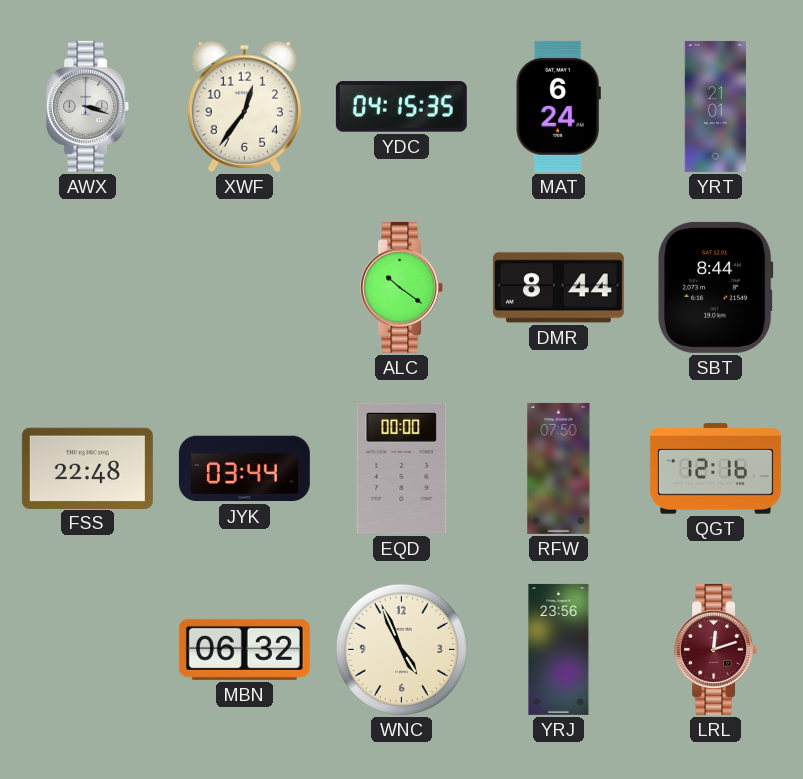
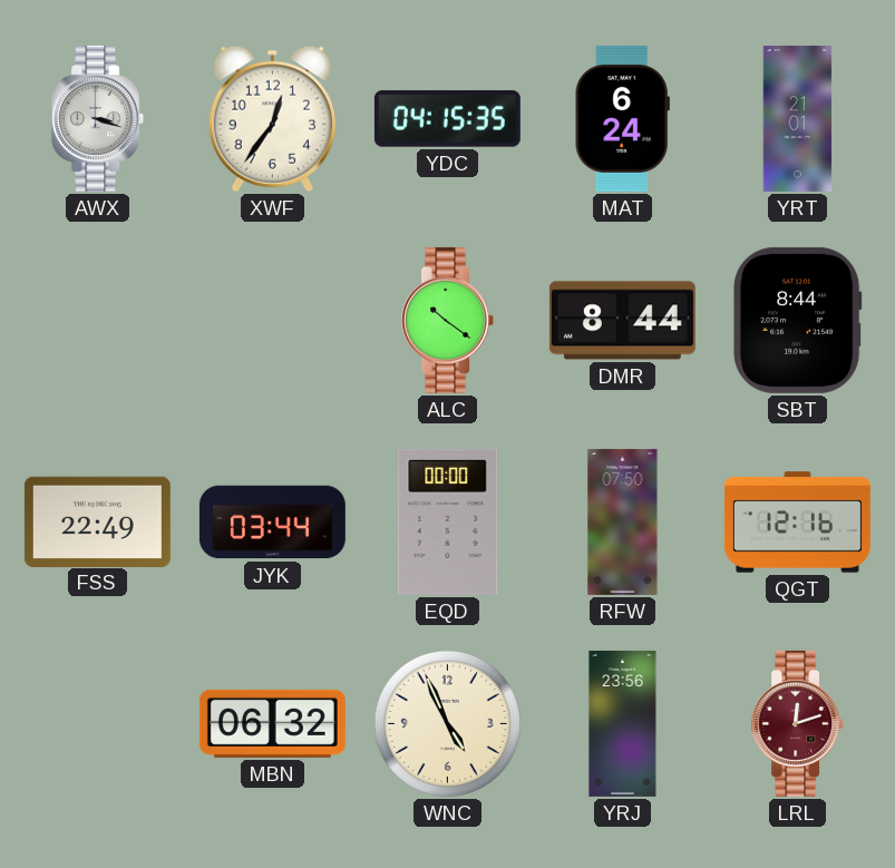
FSS: 22:48 -> 22:49 (97, 521)
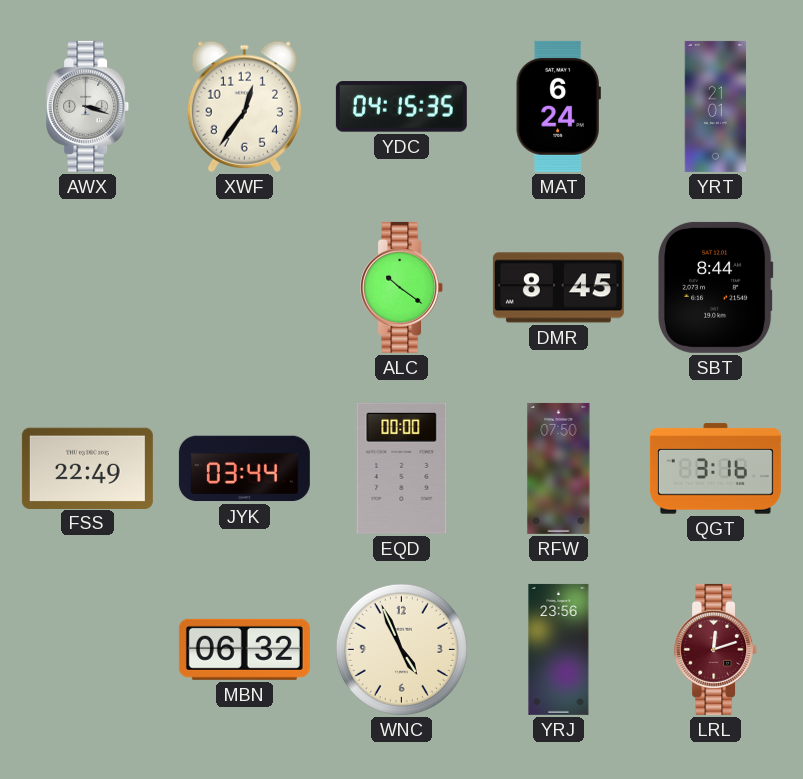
DMR: 8:44 -> 8:45 (558, 288)
QGT: 12:16 -> 3:16 (715, 469)
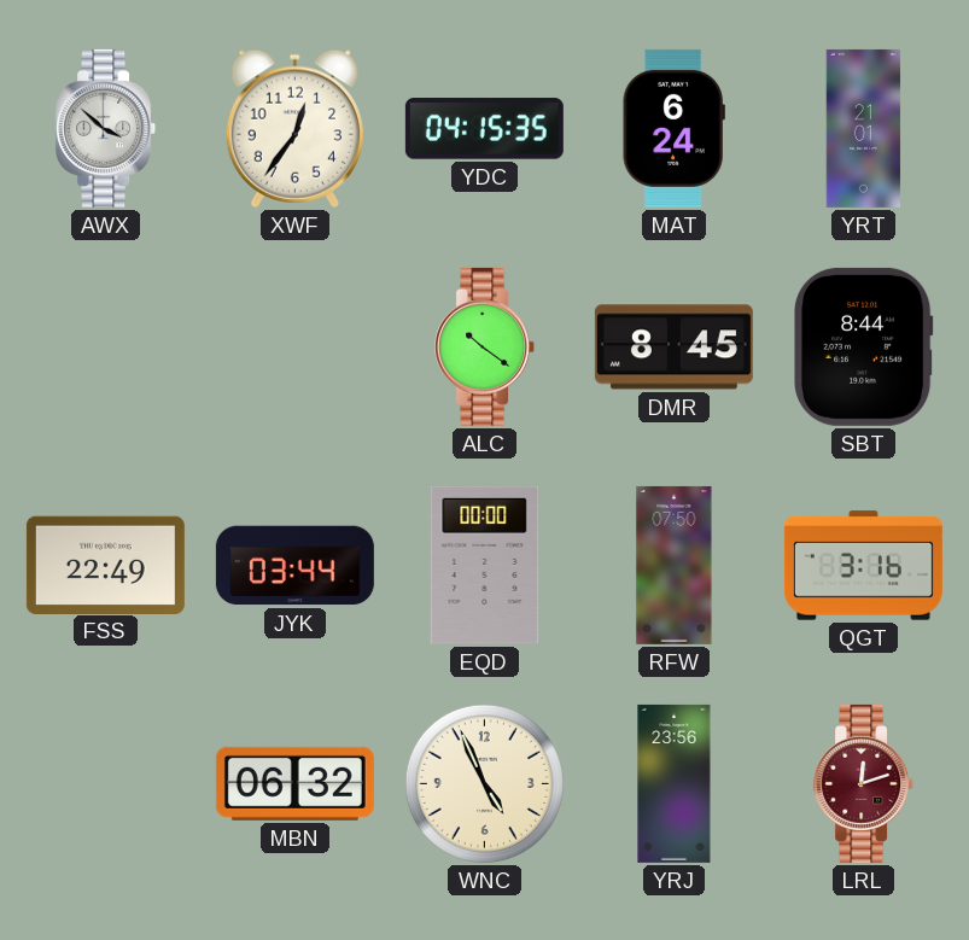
AWX: 3:18 -> 3:52 (106, 128)
